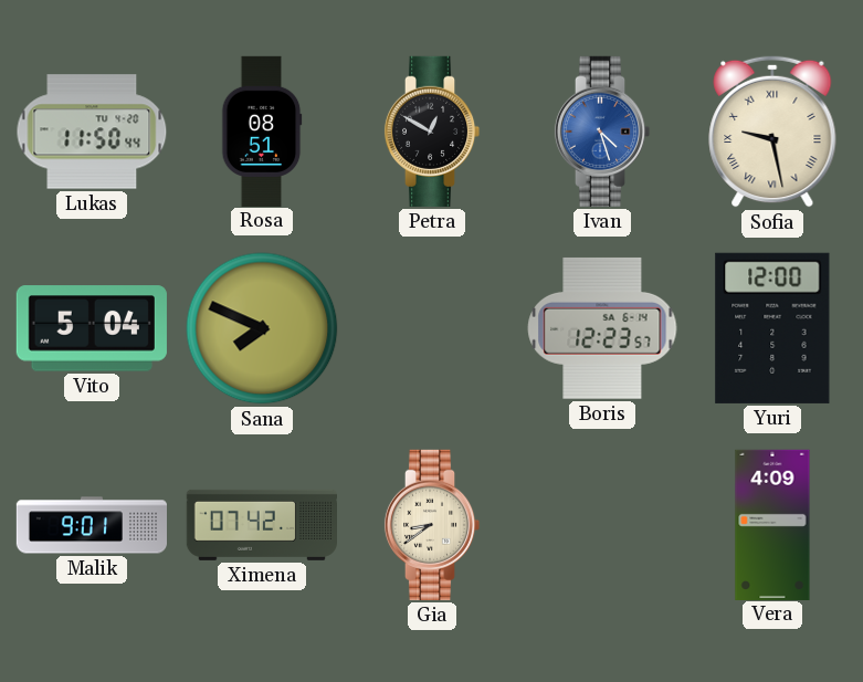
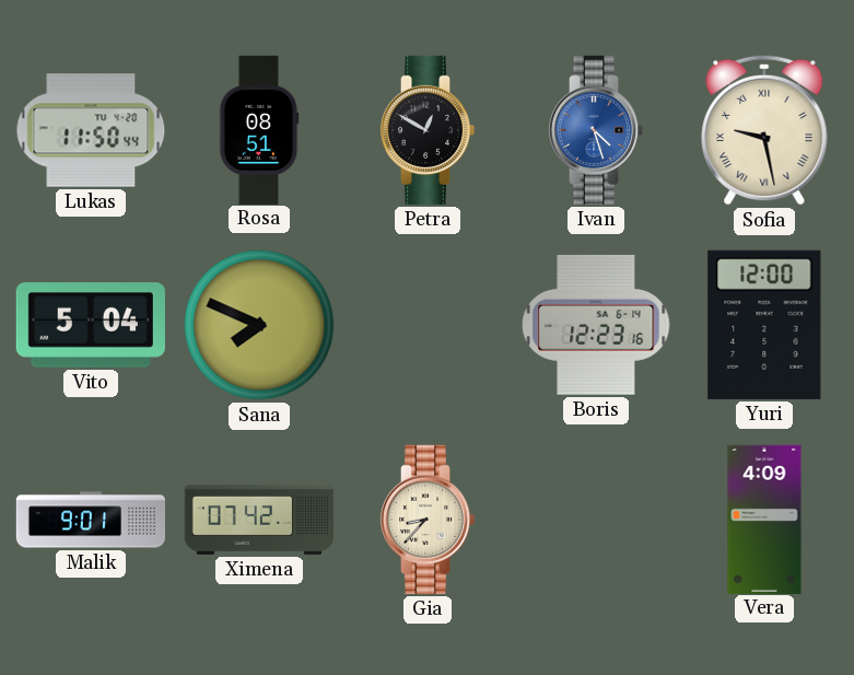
Boris: 12:23:57 -> 12:23:16 (596, 325)
Gia: 8:39 -> 8:37 (428, 520)
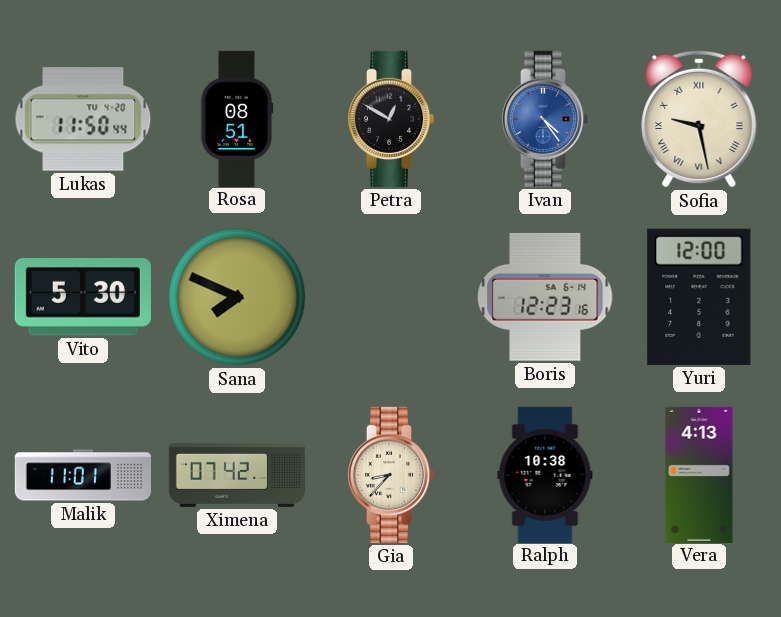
Ivan: 4:27 -> 4:24 (545, 119)
Vito: 5:04 -> 5:30 (83, 297)
Malik: 9:01 -> 11:01 (82, 475)
Ralph: none -> 10:38 (545, 474)
Vera: 4:09 -> 4:13 (699, 474)
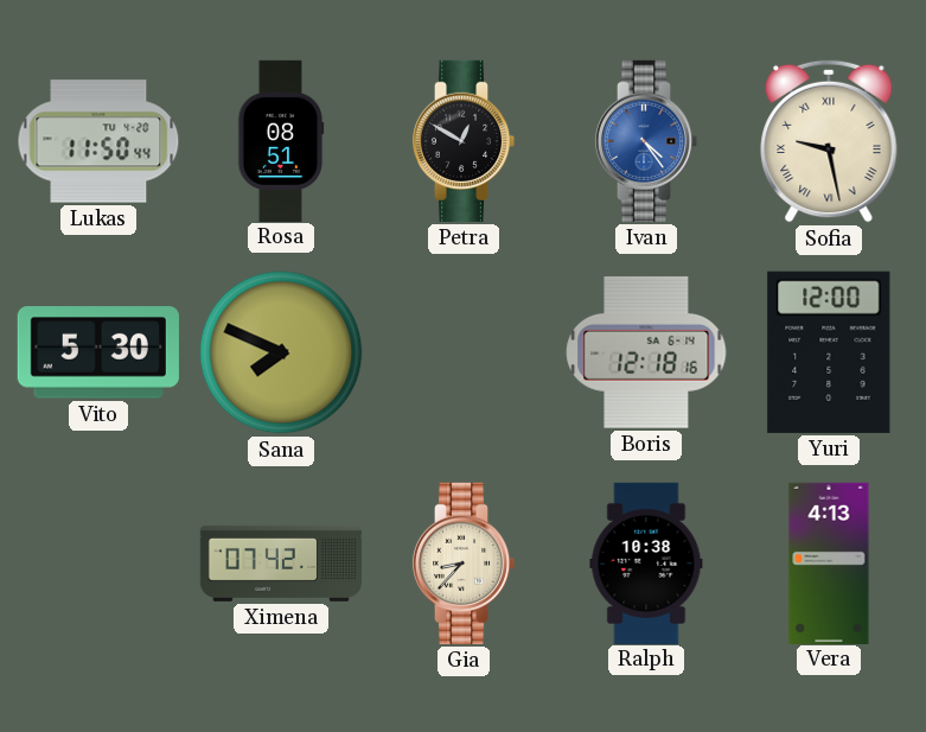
Boris: 12:23 -> 12:18 (646, 352)
Malik: 11:01 -> none (82, 475)
